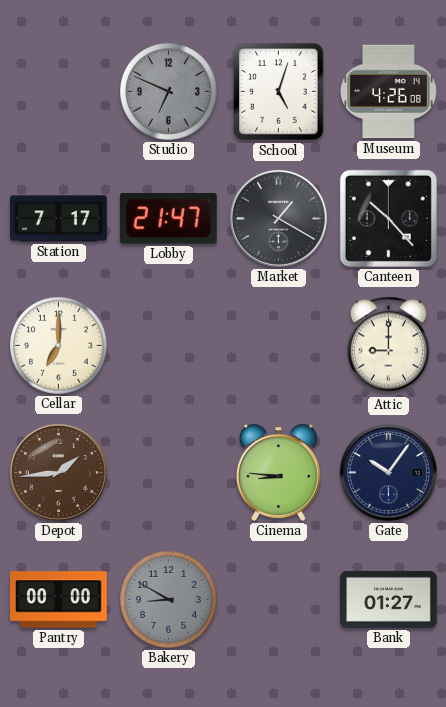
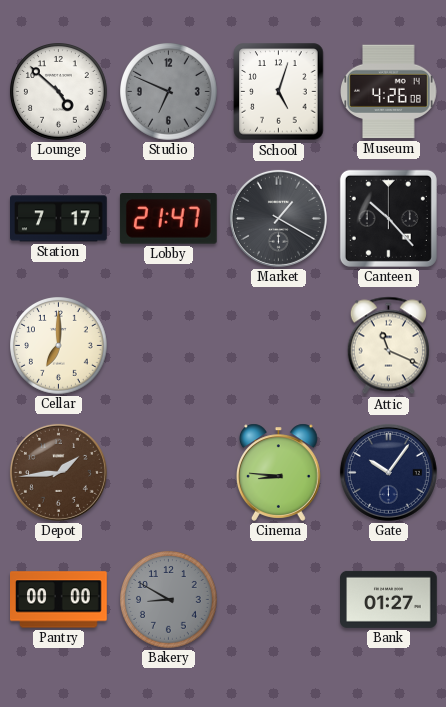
Lounge: none -> 4:52 (59, 92)
Attic: 9:00 -> 11:19 (388, 346)
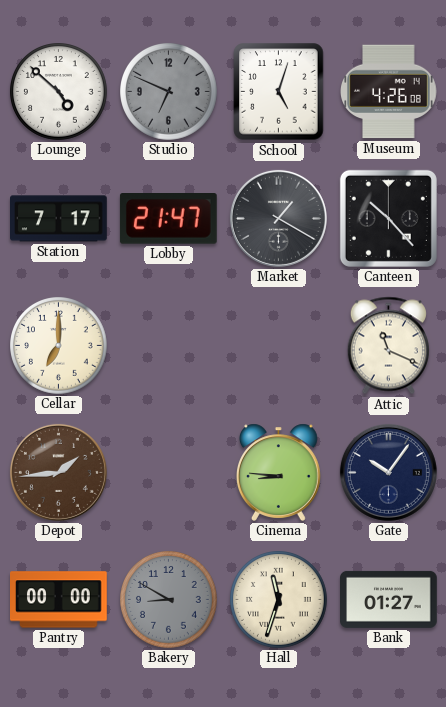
Hall: none -> 11:33 (279, 600)
